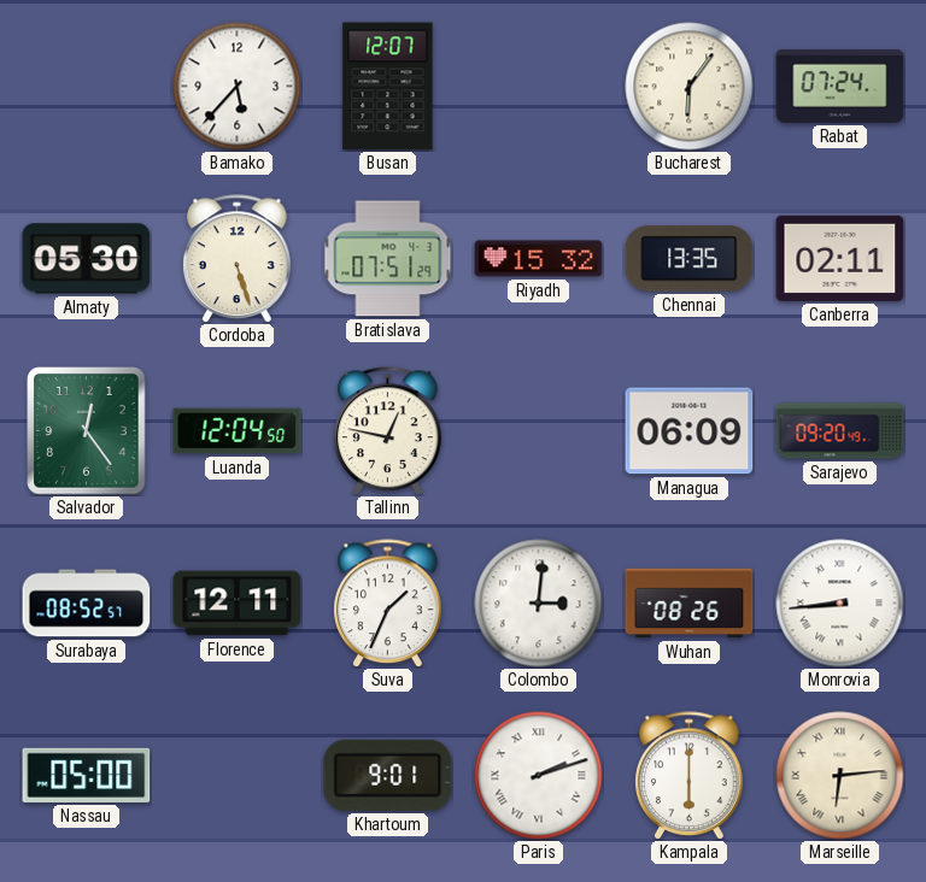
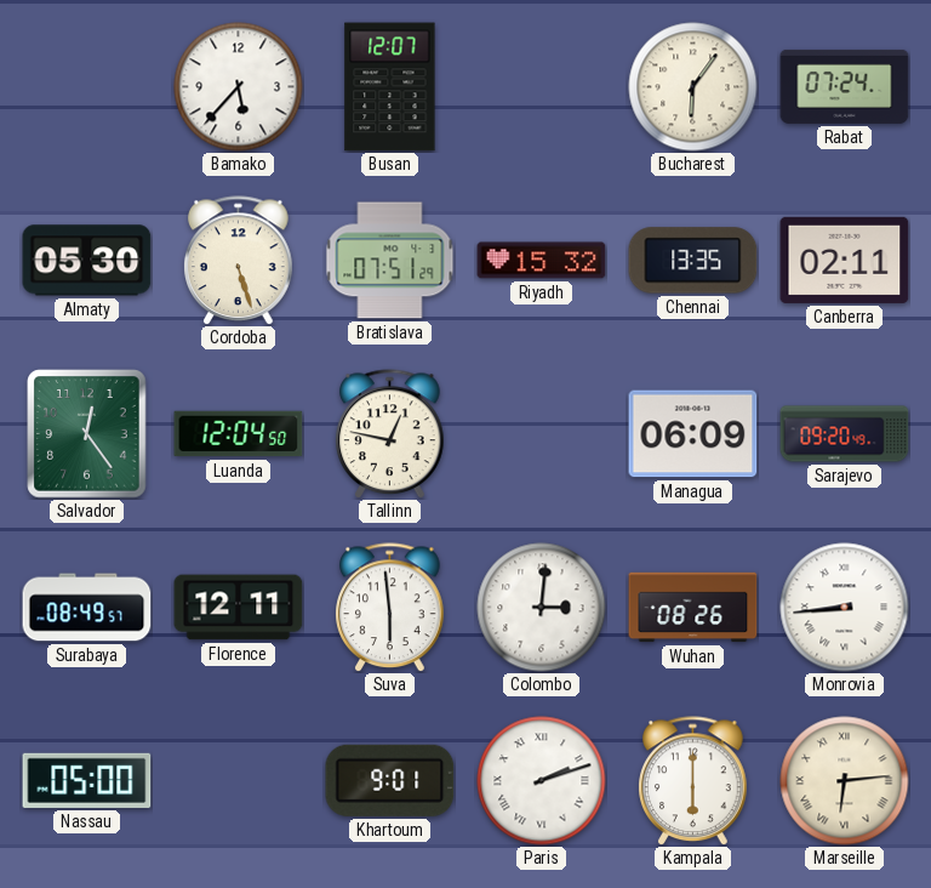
Surabaya: 08:52 -> 08:49 (87, 608)
Suva: 1:34 -> 5:59 (390, 608)
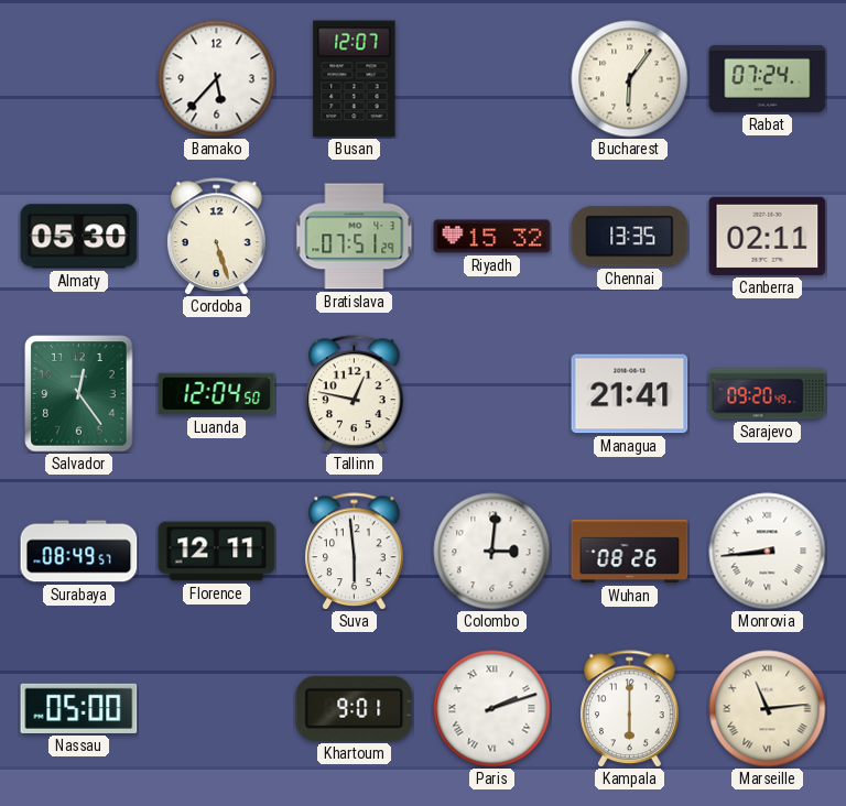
Managua: 06:09 -> 21:41 (630, 394)
Marseille: 6:14 -> 11:14 (768, 709)
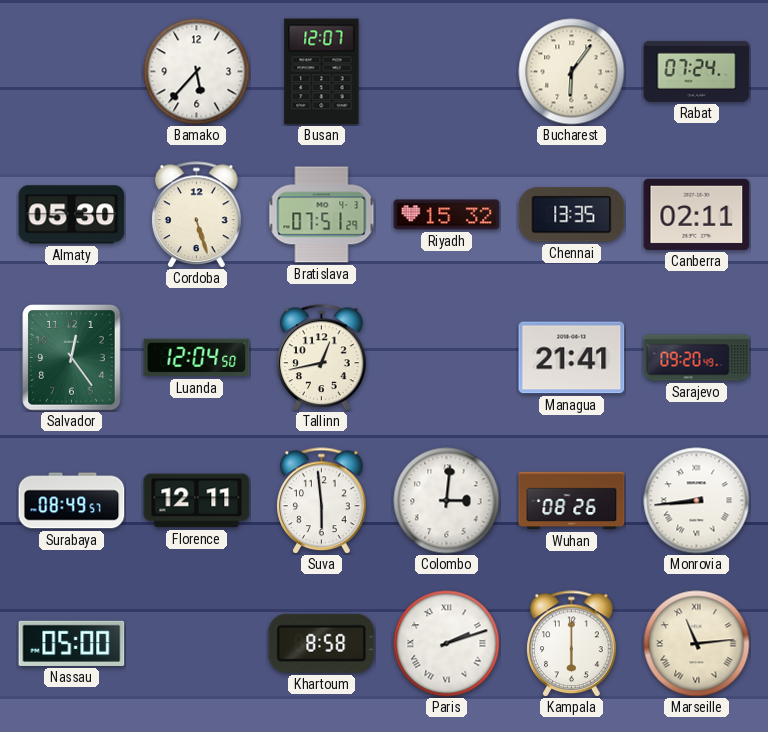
Tallinn: 12:47 -> 12:43 (322, 358)
Khartoum: 9:01 -> 8:58 (322, 643)
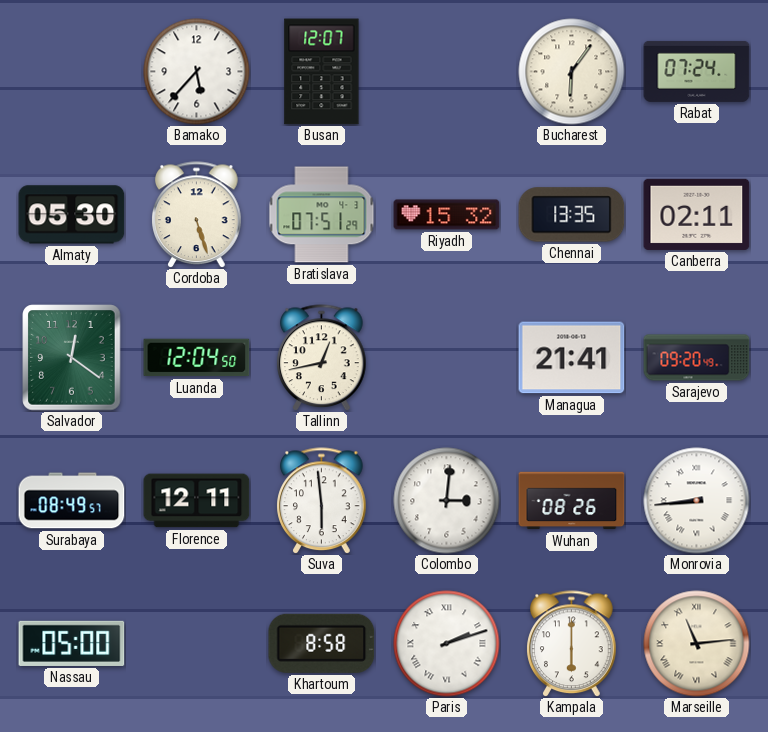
Salvador: 12:24 -> 12:21 (72, 358)
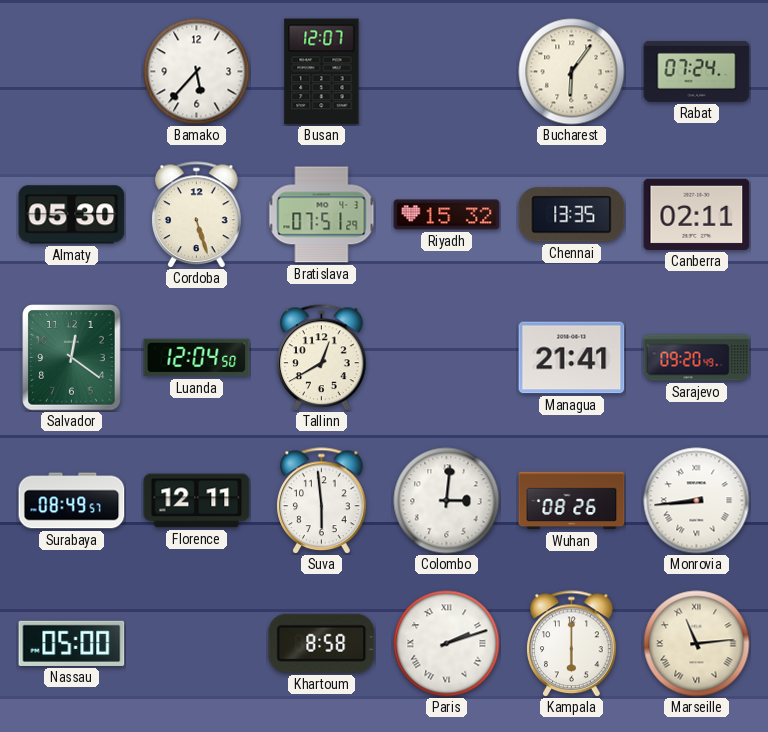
Tallinn: 12:43 -> 12:40 (322, 358)
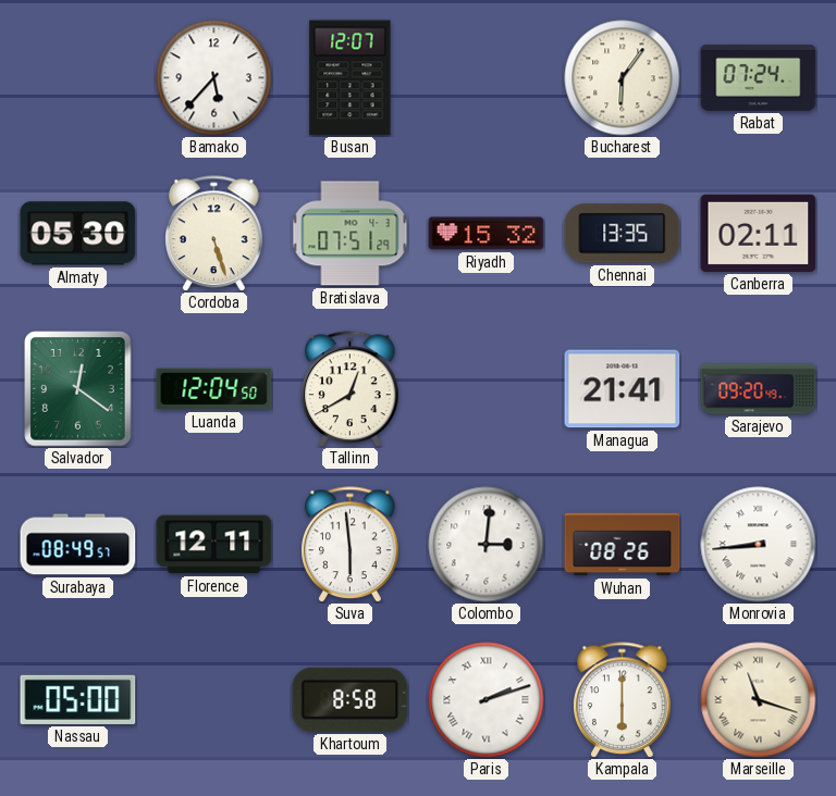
Marseille: 11:14 -> 11:18 (759, 700)
